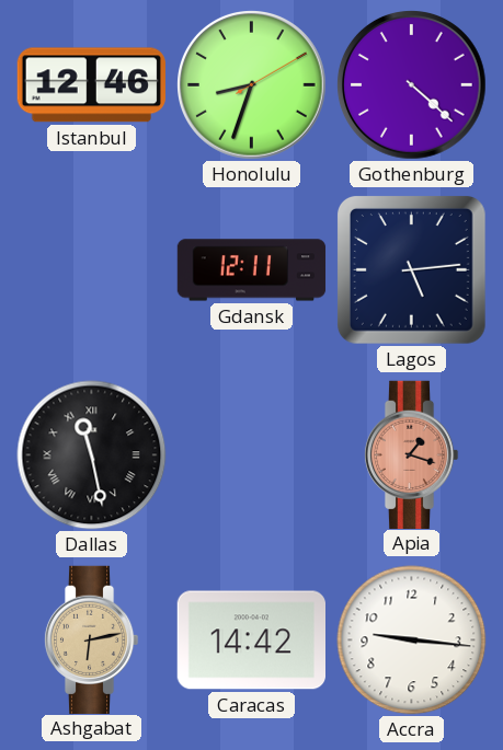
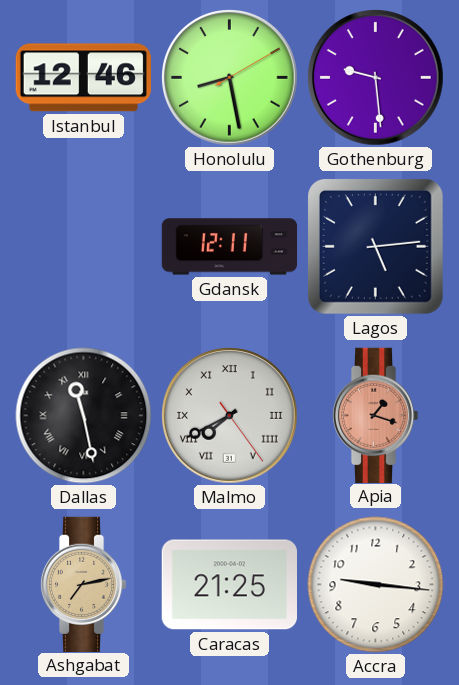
Honolulu: 8:33 -> 8:28 (230, 78)
Gothenburg: 4:22 -> 9:29 (376, 78)
Malmo: none -> 7:40 (230, 416)
Ashgabat: 6:13 -> 7:13 (83, 584)
Caracas: 14:42 -> 21:25 (229, 585)
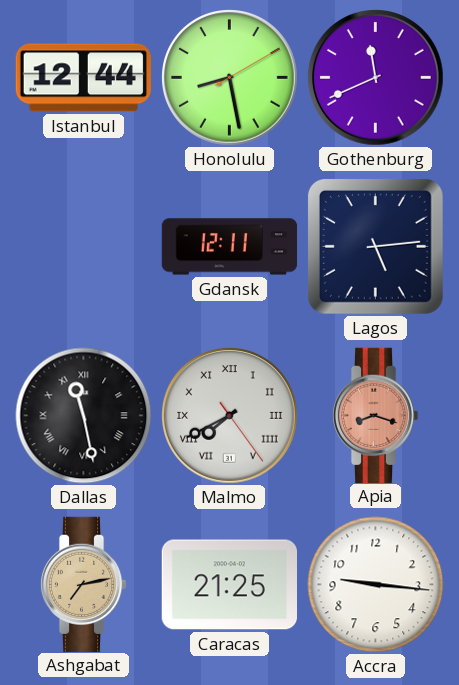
Istanbul: 12:46 -> 12:44 (83, 78)
Gothenburg: 9:29 -> 11:41 (376, 78)
Apia: 1:18 -> 8:18 (375, 415)
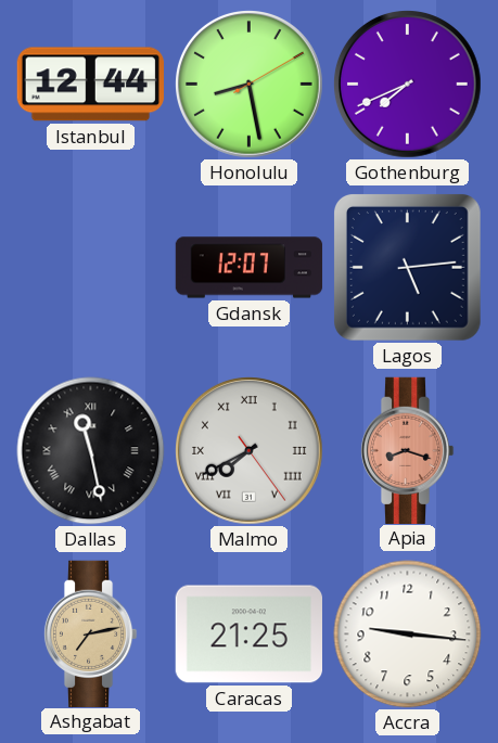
Gothenburg: 11:41 -> 7:41 (408, 85)
Gdansk: 12:11 -> 12:07 (250, 268)
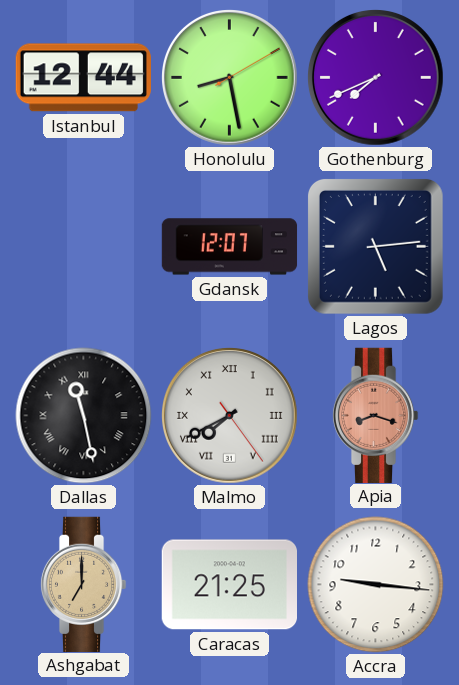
Ashgabat: 7:13 -> 7:00 (83, 584)
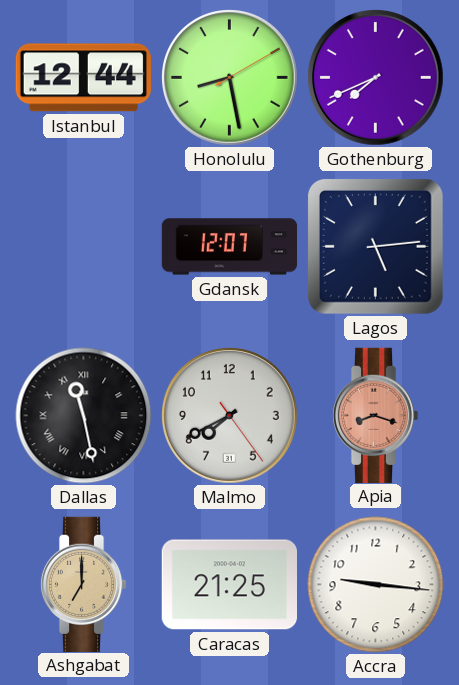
Malmo numerals: Roman -> Arabic (230, 416)
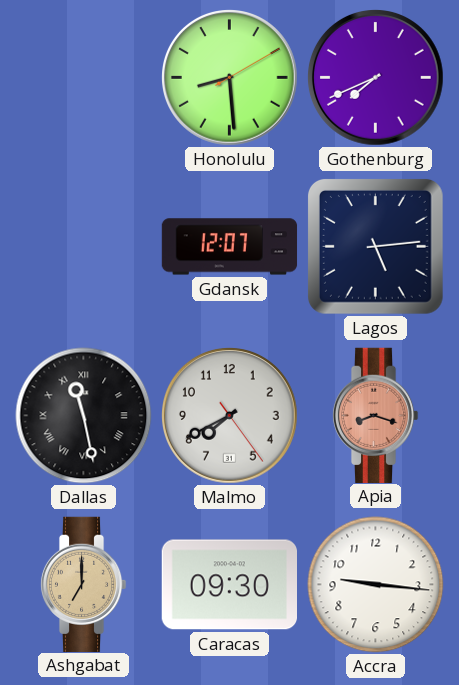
Istanbul: 12:44 -> none (83, 78)
Honolulu: 8:28 -> 8:29 (230, 78)
Caracas: 21:25 -> 09:30 (229, 585)
